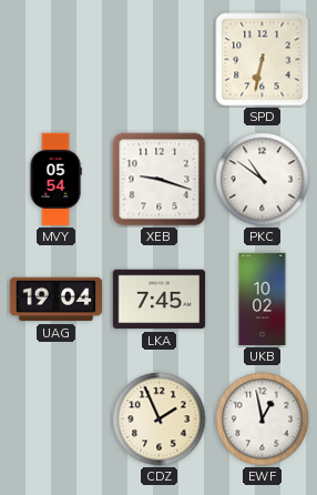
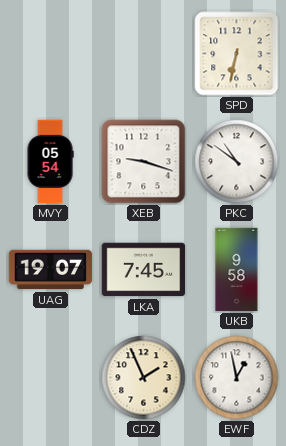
UAG: 19:04 -> 19:07 (51, 270)
UKB: 10:02 -> 9:58 (237, 270)
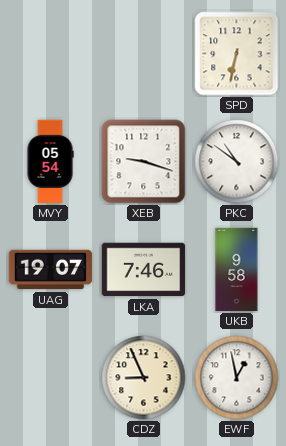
LKA: 7:45 -> 7:46 (144, 270)
CDZ: 1:56 -> 8:56 (144, 378)
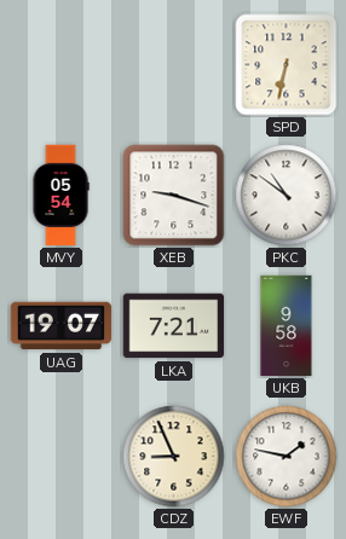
LKA: 7:46 -> 7:21 (174, 326)
EWF: 12:58 -> 1:47 (287, 457)
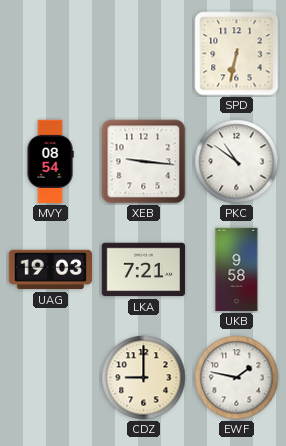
MVY: 05:54 -> 08:54 (50, 162)
XEB: 9:18 -> 9:16 (144, 162)
UAG: 19:07 -> 19:03 (51, 270)
CDZ: 8:56 -> 9:00 (144, 378)
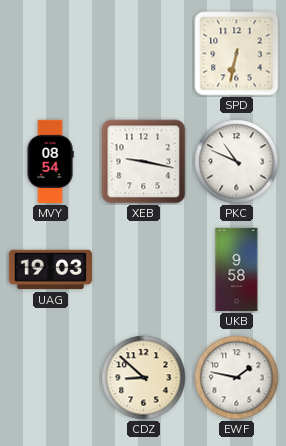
XEB: 9:16 -> 9:17 (144, 162)
PKC: 10:51 -> 10:49 (237, 162)
LKA: 7:21 -> none (144, 270)
CDZ: 9:00 -> 8:52 (144, 378)
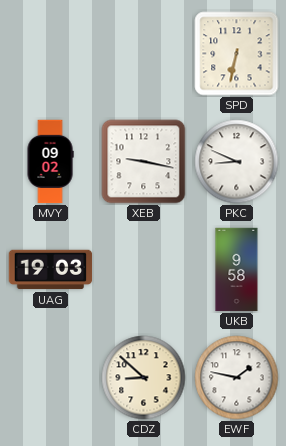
MVY: 08:54 -> 09:02 (50, 162)
PKC: 10:49 -> 8:49 (237, 162)
